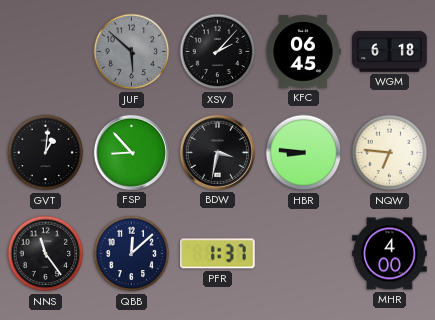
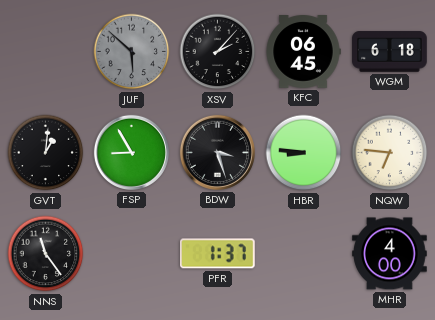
FSP: 8:53 -> 8:55 (131, 152)
BDW: 3:32 -> 3:27 (217, 152)
QBB: 12:08 -> none (132, 254)
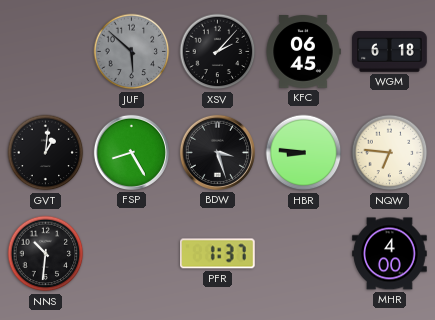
FSP: 8:55 -> 8:25 (131, 152)
NNS: 11:24 -> 10:31 (46, 254)
